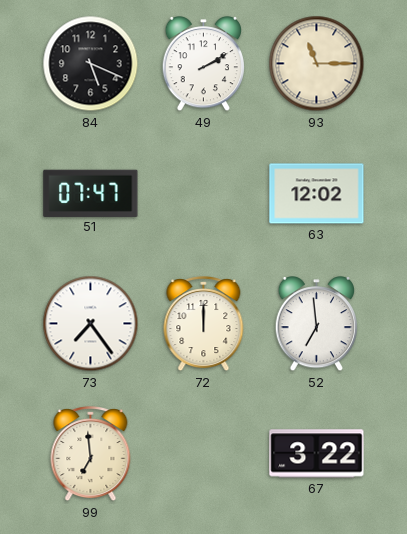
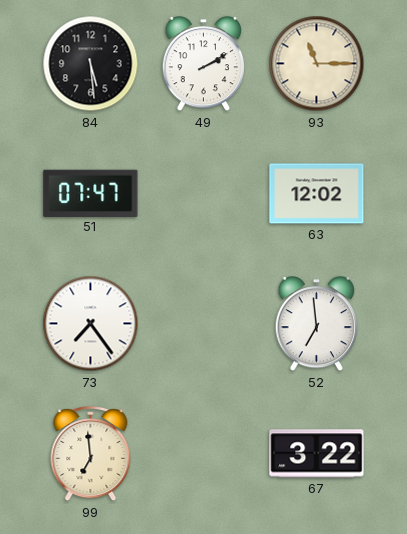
84: 5:19 -> 5:29 (91, 64)
72: 12:00 -> none (204, 324)
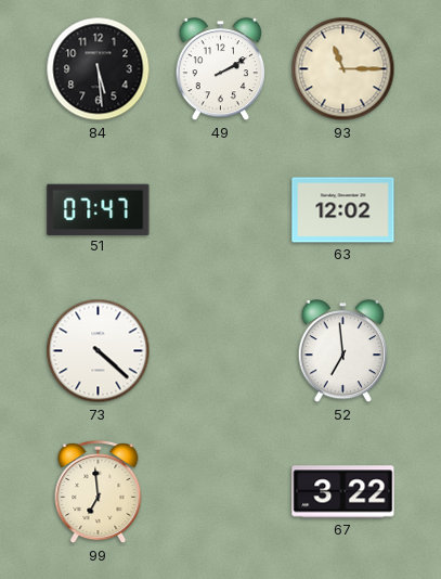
73: 7:24 -> 4:22 (99, 351)
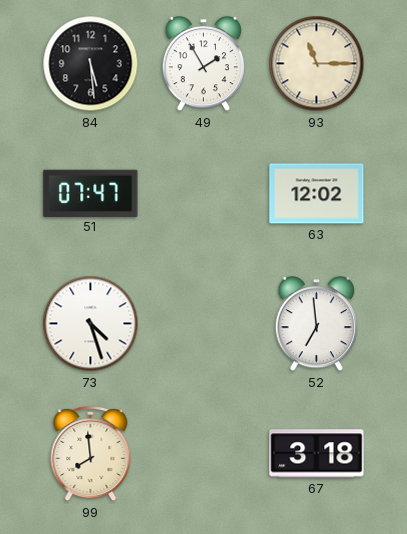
49: 2:10 -> 1:55 (204, 65)
73: 4:22 -> 4:27 (91, 324)
99: 6:59 -> 7:59 (91, 454)
67: 3:22 -> 3:18 (317, 454)
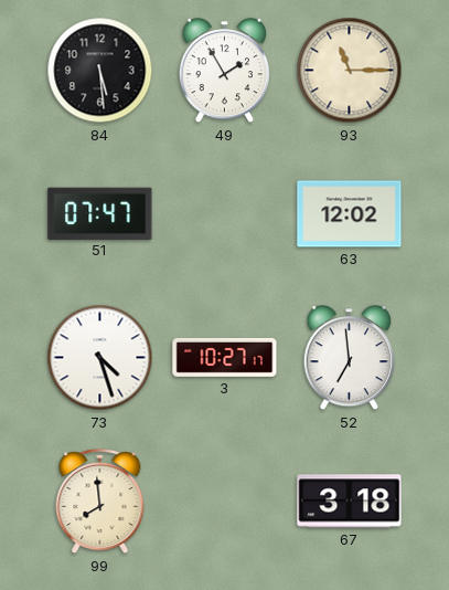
3: none -> 10:27 (225, 357)
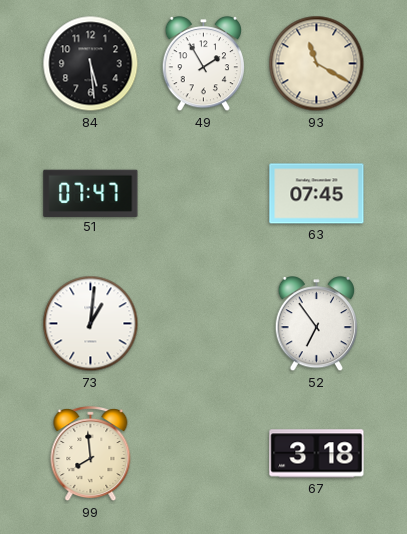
93: 11:15 -> 11:20 (317, 64)
63: 12:02 -> 07:45 (317, 194)
73: 4:27 -> 1:01 (91, 324)
3: 10:27 -> none (225, 357)
52: 6:59 -> 6:54 (317, 325)
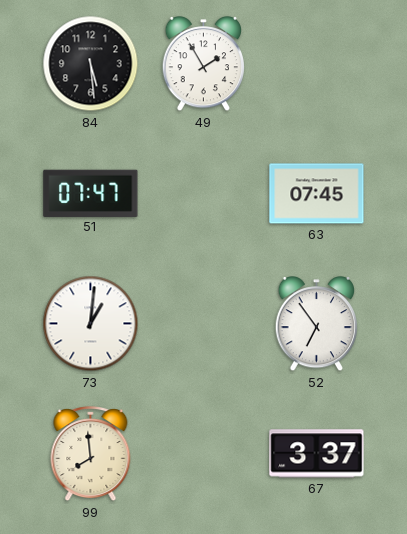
93: 11:20 -> none (317, 64)
67: 3:18 -> 3:37 (317, 454)
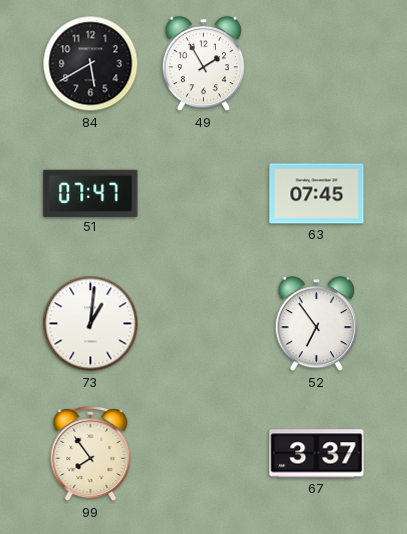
84: 5:29 -> 5:40 (91, 64)
99: 7:59 -> 7:54 (91, 454)
